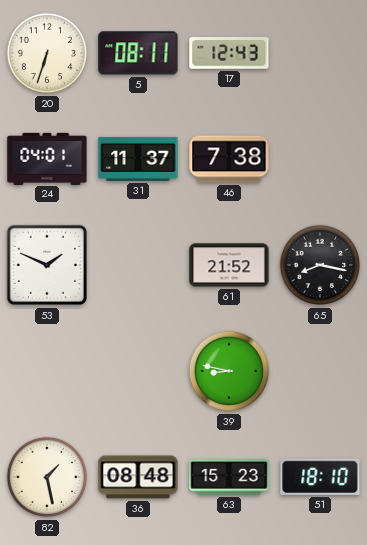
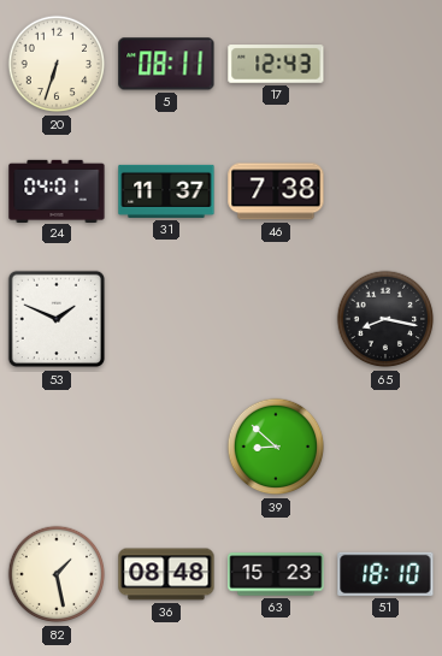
61: 21:52 -> none (229, 265)
39: 8:47 -> 8:52 (276, 447)
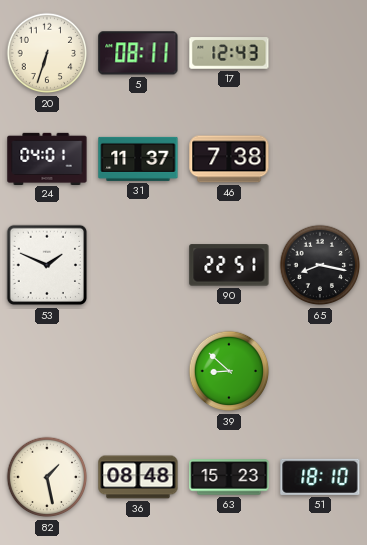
90: none -> 22:51 (229, 265)
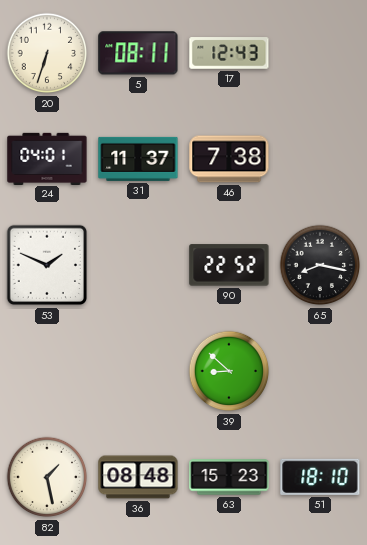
90: 22:51 -> 22:52 (229, 265)
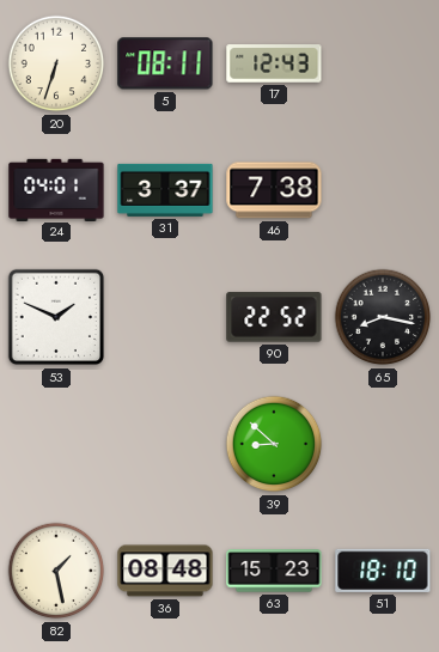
31: 11:37 -> 3:37 (165, 190)
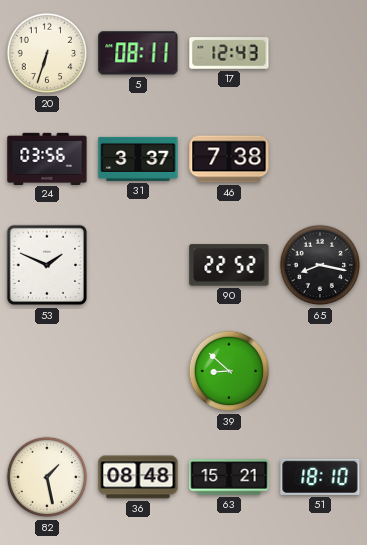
24: 04:01 -> 03:56 (47, 158)
63: 15:23 -> 15:21 (229, 477)
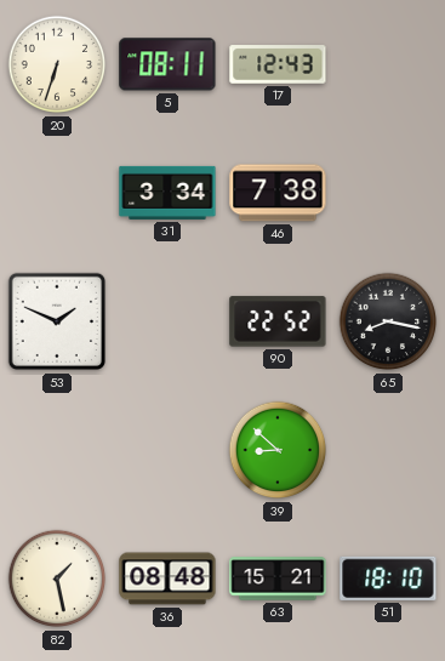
24: 03:56 -> none (47, 158)
31: 3:37 -> 3:34 (167, 193)
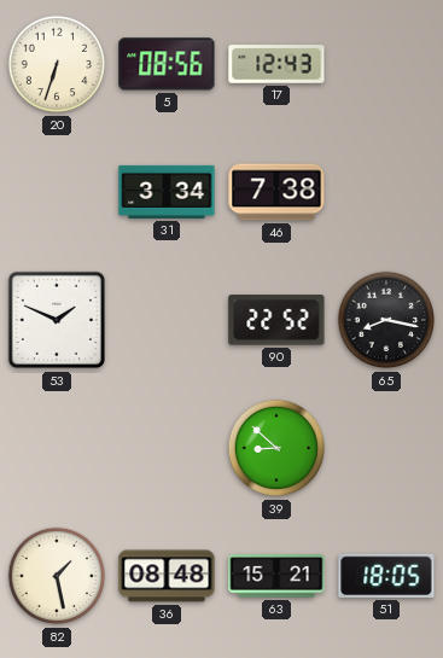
5: 08:11 -> 08:56 (167, 64)
51: 18:10 -> 18:05 (386, 576)
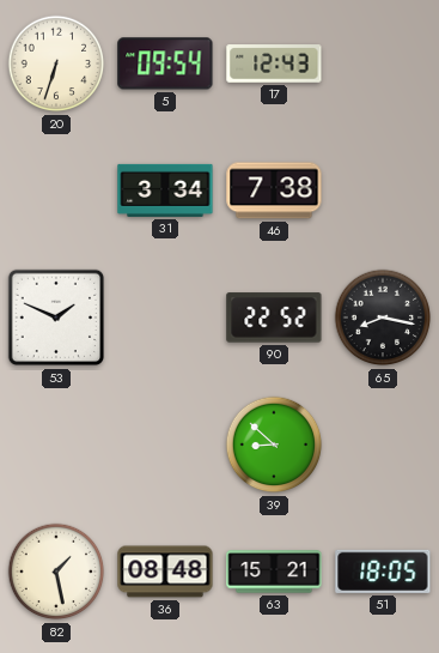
5: 08:56 -> 09:54 (165, 64)
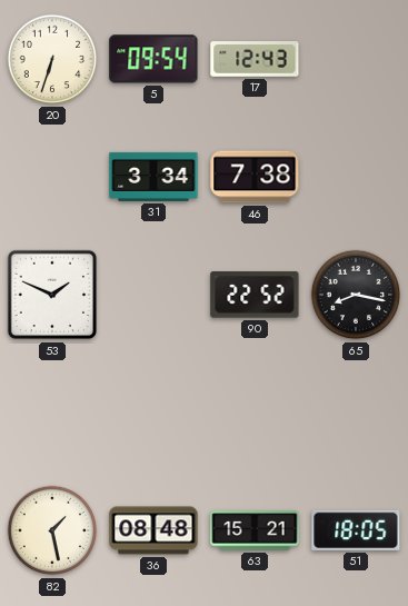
39: 8:52 -> none (274, 445)
